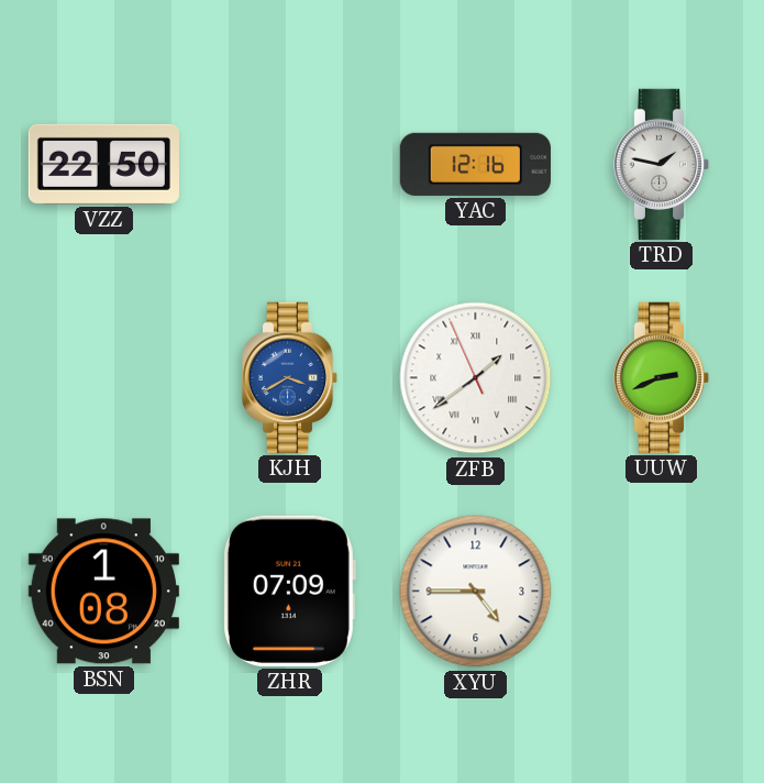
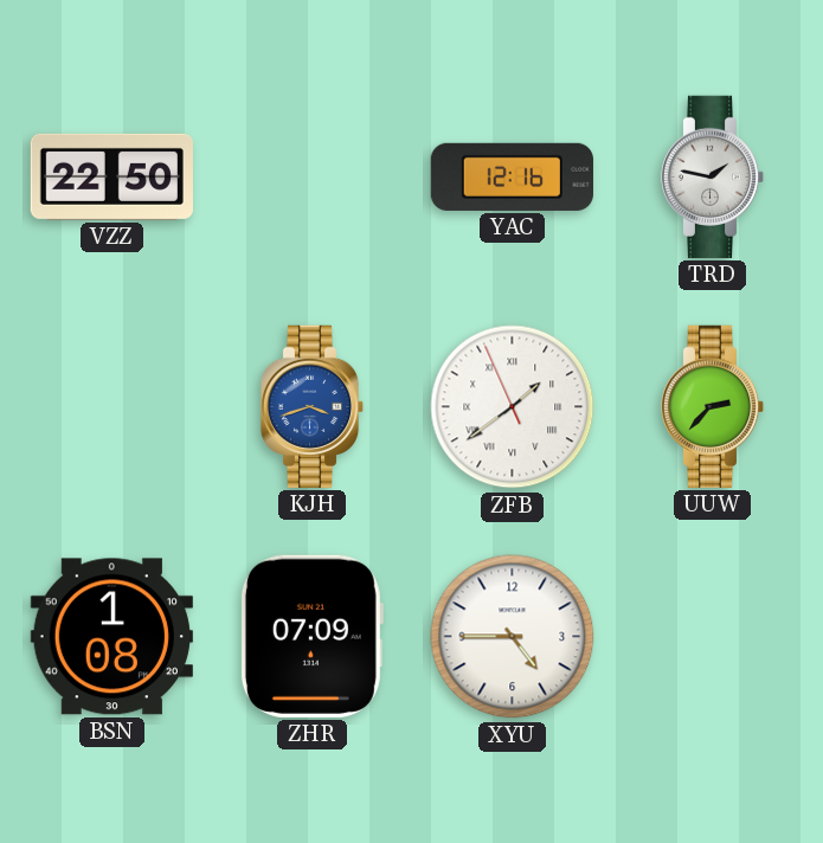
KJH: 3:40 -> 3:42 (313, 406)
UUW: 2:41 -> 2:37 (713, 406)
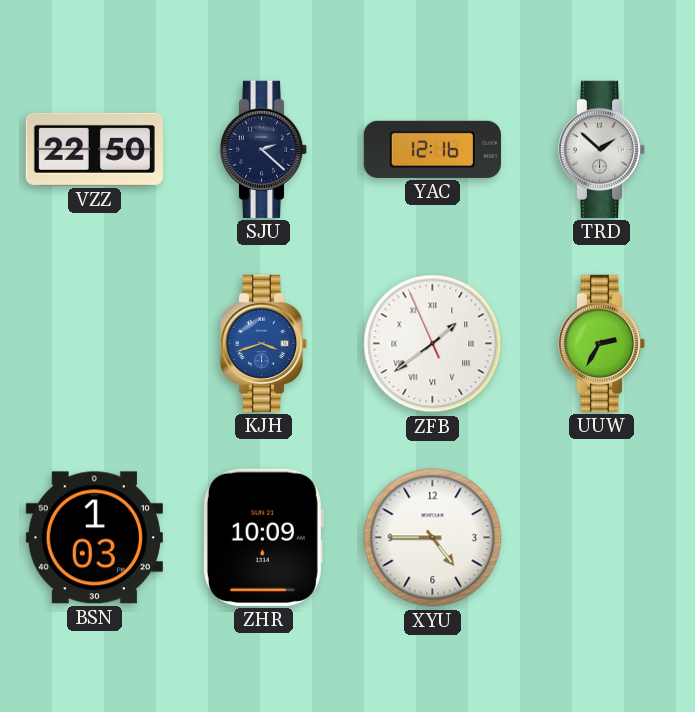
SJU: none -> 2:22 (264, 149)
TRD: 1:47 -> 1:52 (602, 149)
UUW: 2:37 -> 2:35 (602, 343)
BSN: 1:08 -> 1:03 (94, 538)
ZHR: 07:09 -> 10:09 (263, 537)
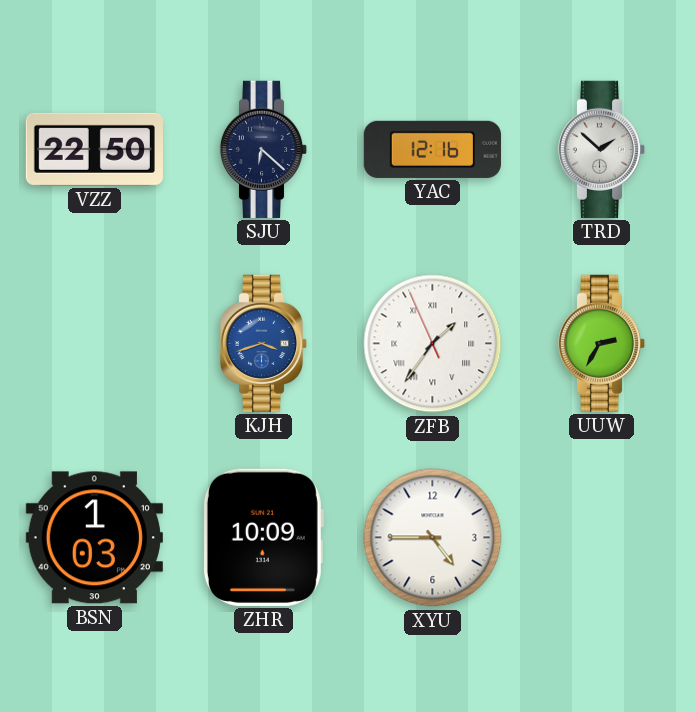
SJU: 2:22 -> 6:22 (264, 149)
ZFB: 1:38 -> 1:35 (433, 344)
